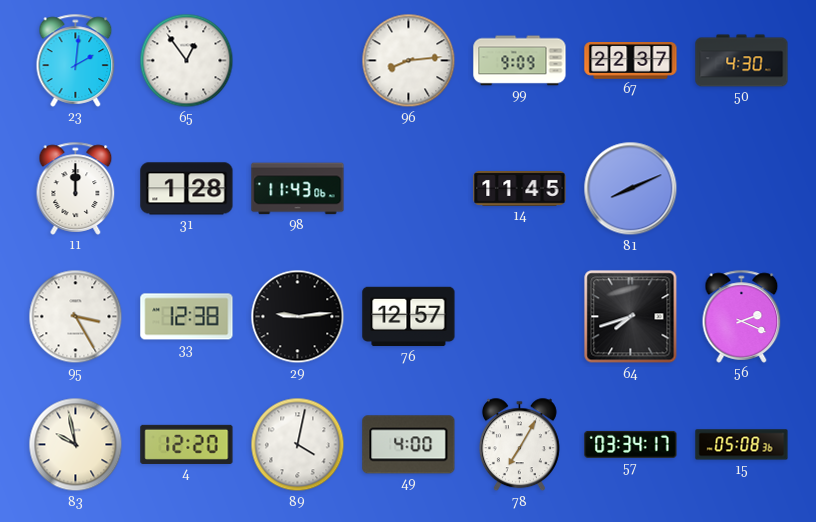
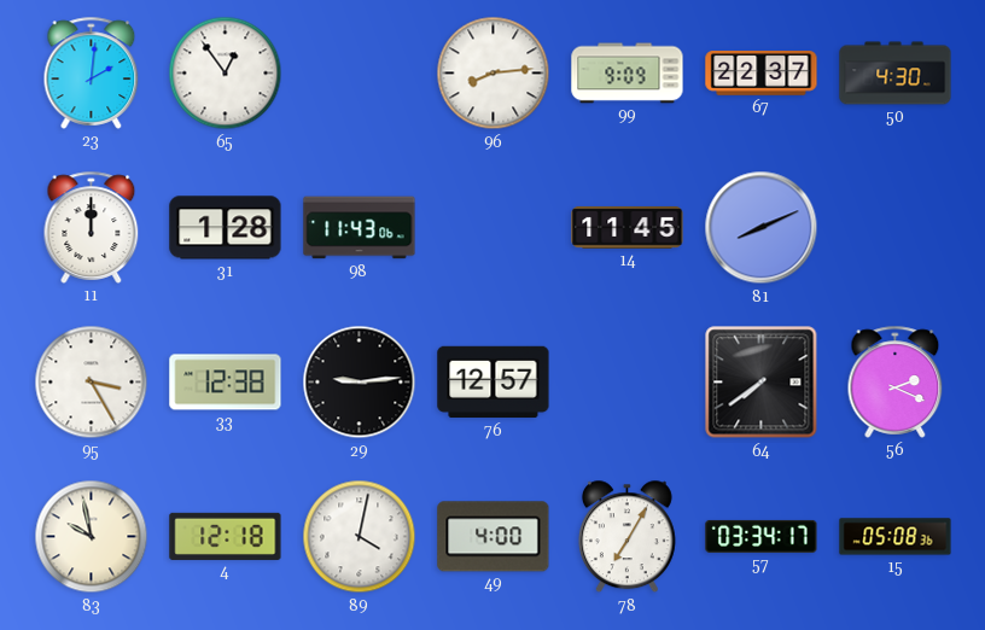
64: 7:42 -> 7:39 (762, 383)
4: 12:20 -> 12:18 (226, 536)
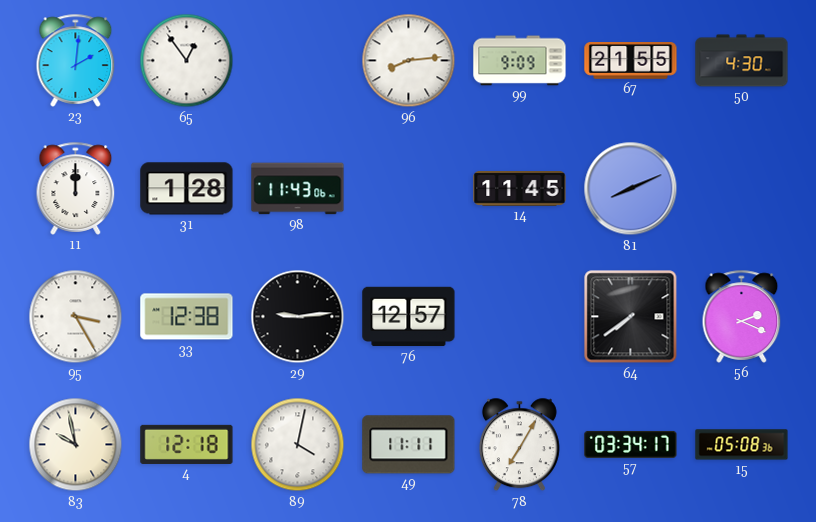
67: 22:37 -> 21:55 (631, 61)
49: 4:00 -> 11:11 (409, 445)
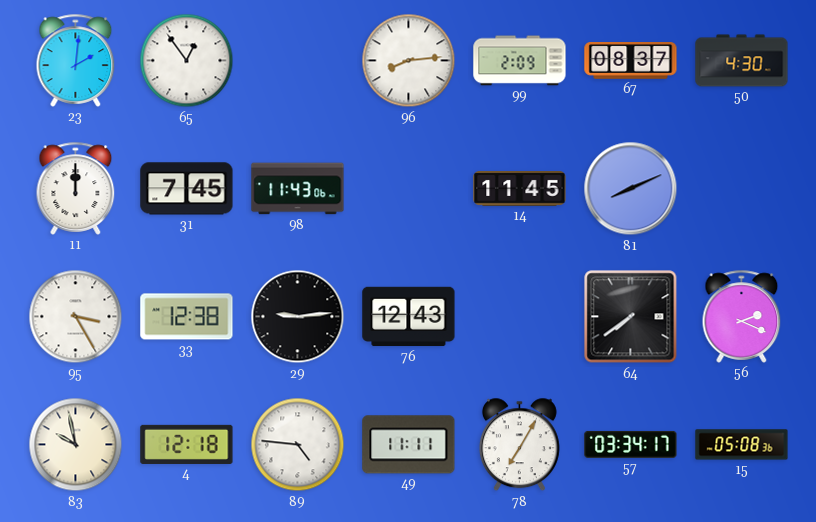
99: 9:09 -> 2:09 (520, 61)
67: 21:55 -> 08:37 (631, 61)
31: 1:28 -> 7:45 (187, 189)
76: 12:57 -> 12:43 (409, 317)
89: 4:02 -> 4:46 (298, 445)
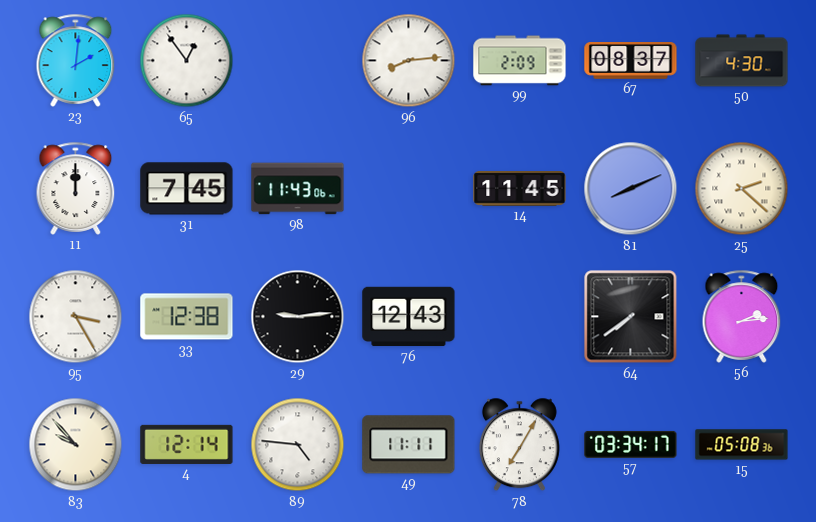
25: none -> 2:22 (742, 189)
56: 2:19 -> 2:14 (742, 316)
83: 9:58 -> 9:53 (76, 445)
4: 12:18 -> 12:14 (187, 444)
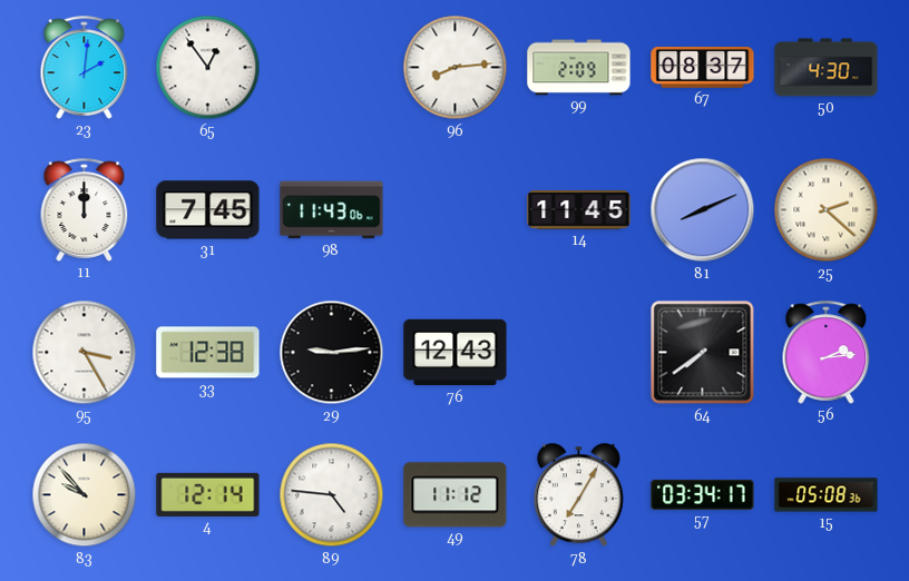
49: 11:11 -> 11:12 (456, 495)
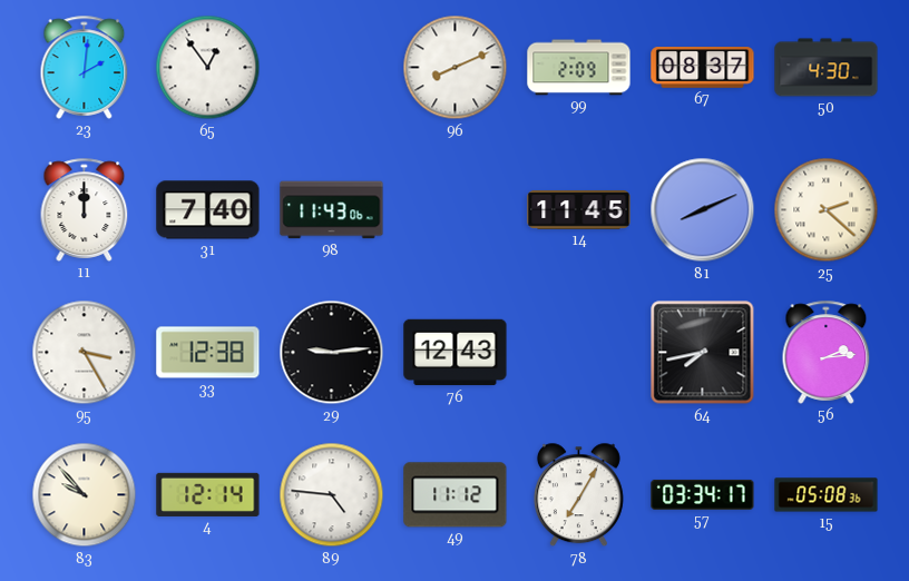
96: 8:14 -> 8:11 (456, 68)
31: 7:45 -> 7:40 (208, 210)
64: 7:39 -> 7:43 (703, 353)
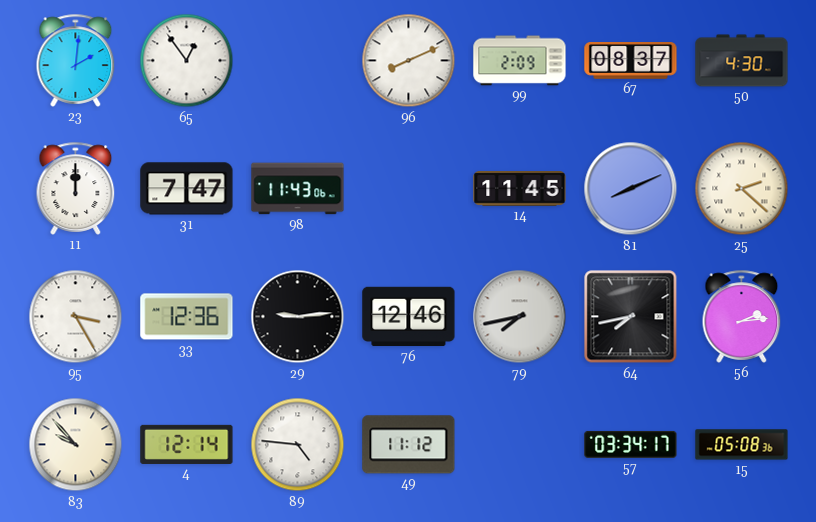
31: 7:40 -> 7:47 (187, 189)
33: 12:38 -> 12:36 (187, 317)
76: 12:43 -> 12:46 (409, 317)
79: none -> 7:43 (520, 317)
78: 7:05 -> none (578, 495)
